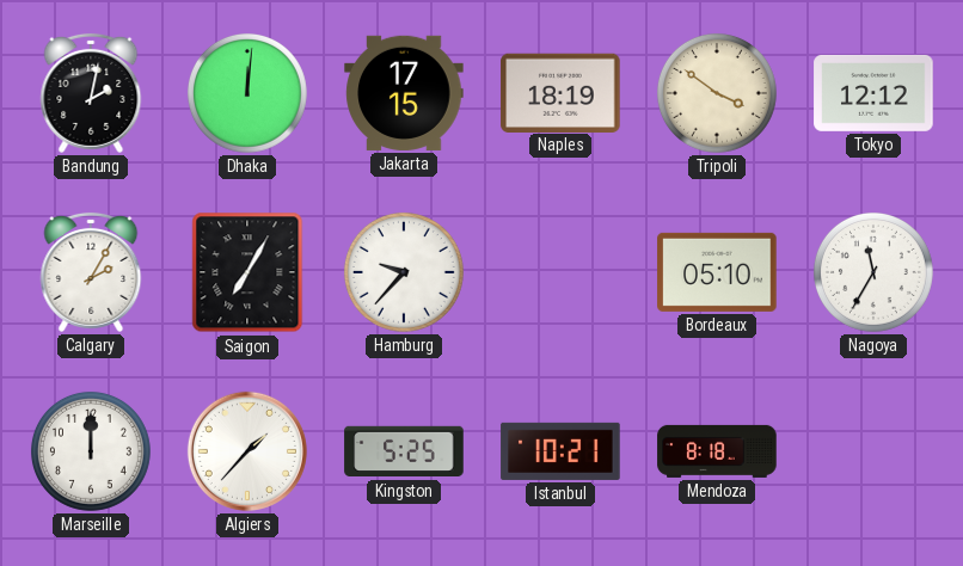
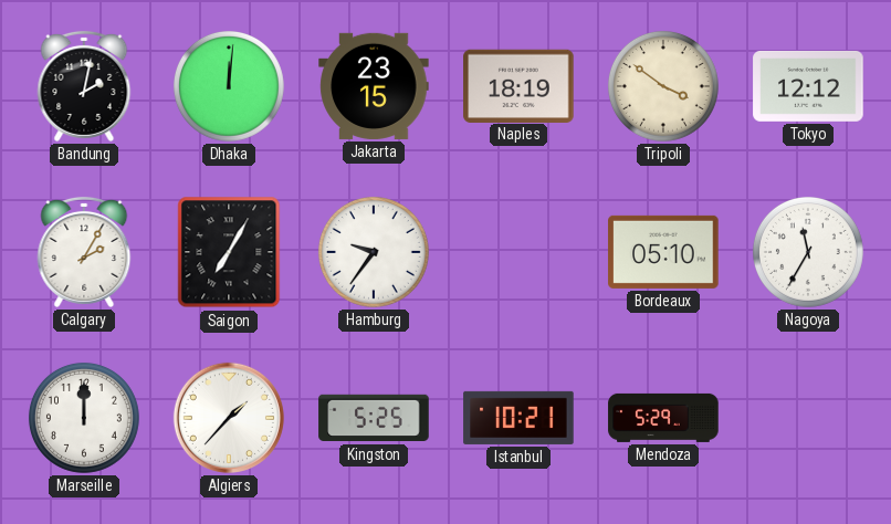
Jakarta: 17:15 -> 23:15 (374, 86)
Hamburg: 9:37 -> 9:36 (374, 252)
Mendoza: 8:18 -> 5:29 (663, 418)
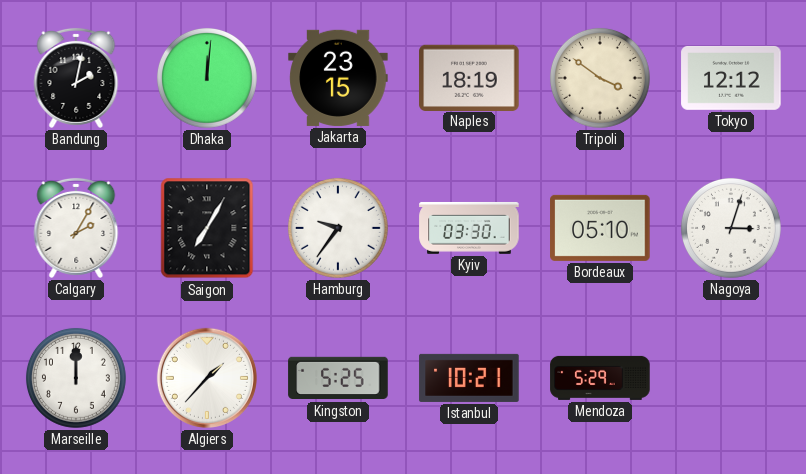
Kyiv: none -> 03:30 (469, 228)
Nagoya: 11:35 -> 3:03 (731, 228)
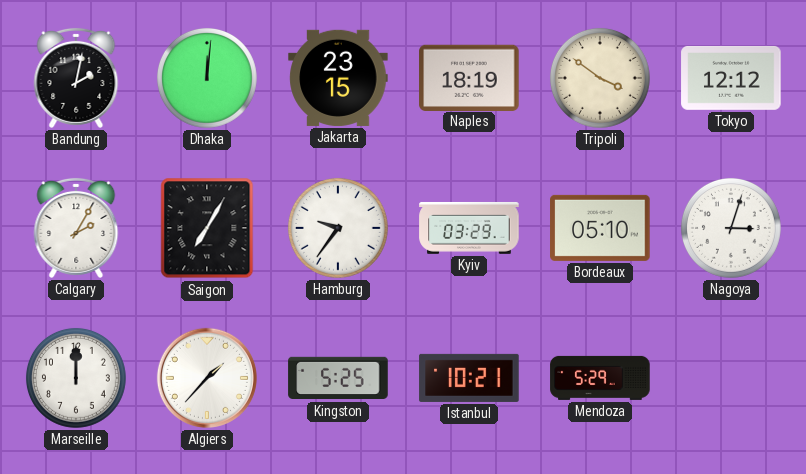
Kyiv: 03:30 -> 03:29 (469, 228)
